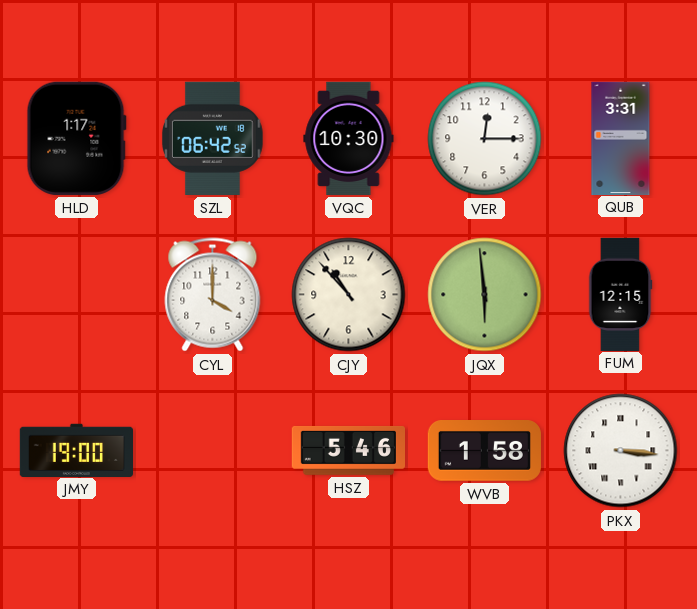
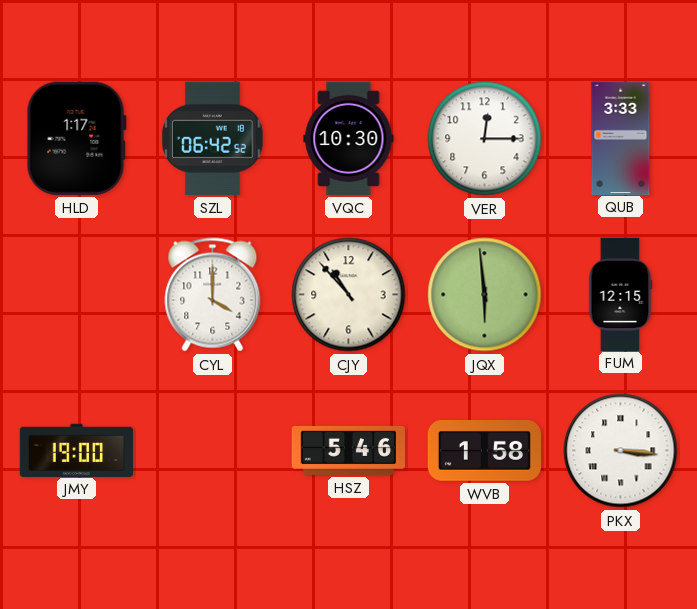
QUB: 3:31 -> 3:33 (621, 138)
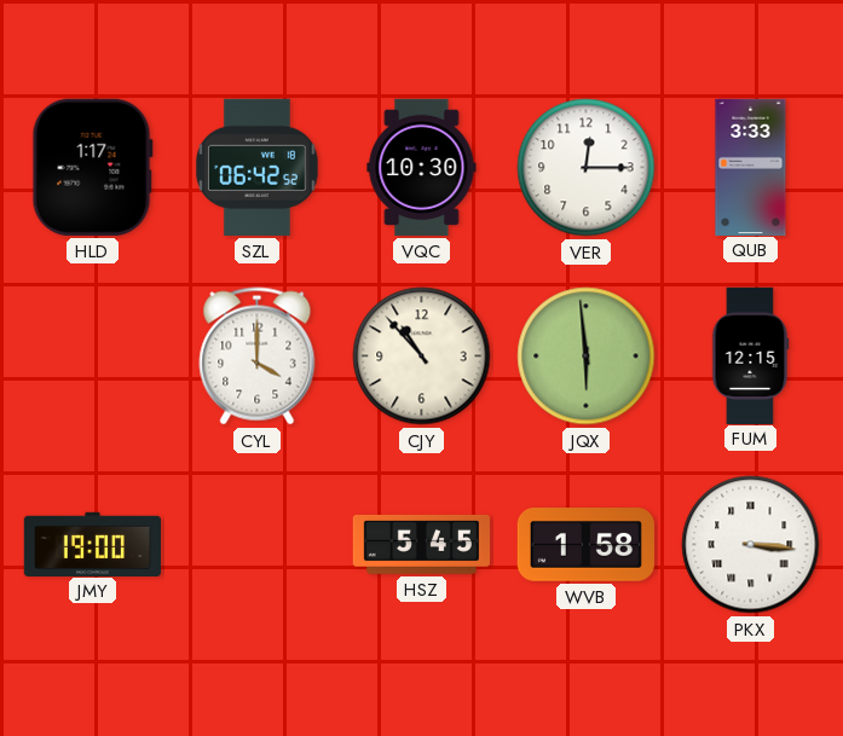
HSZ: 5:46 -> 5:45 (421, 544)
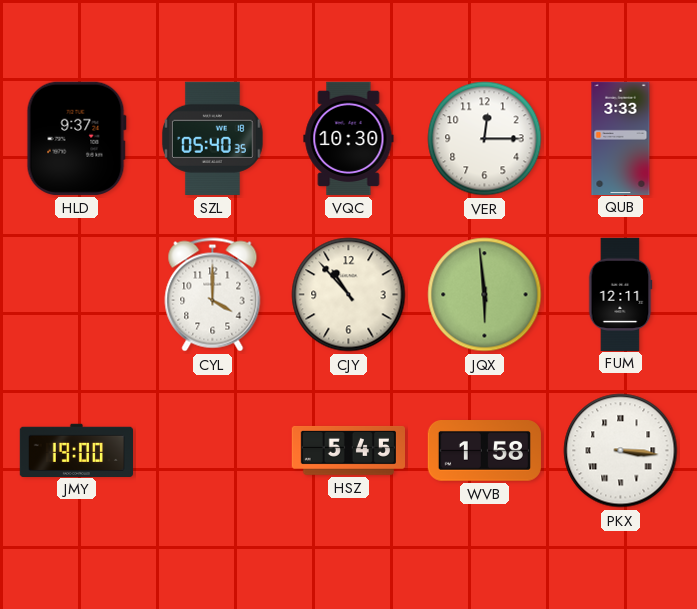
HLD: 1:17 -> 9:37 (76, 138)
SZL: 06:42 -> 05:40 (212, 138)
FUM: 12:15 -> 12:11 (620, 294)
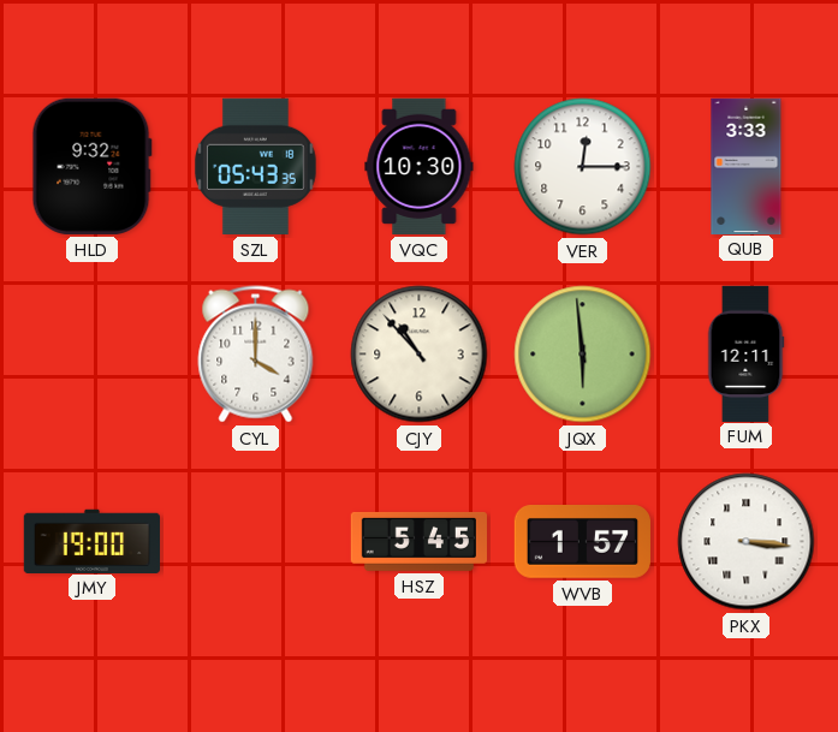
HLD: 9:37 -> 9:32 (91, 166)
SZL: 05:40 -> 05:43 (255, 166)
WVB: 1:58 -> 1:57 (582, 542)
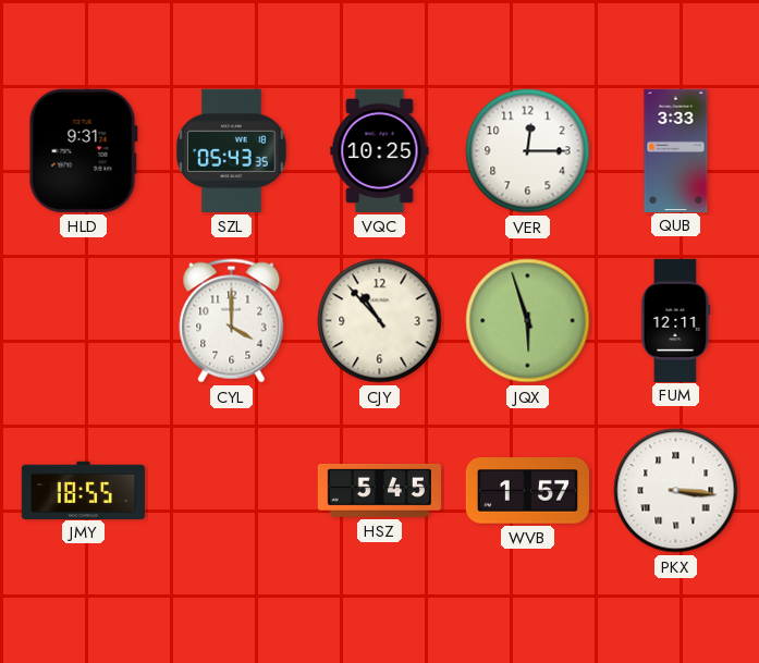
HLD: 9:32 -> 9:31 (83, 150)
VQC: 10:30 -> 10:25 (380, 150)
JQX: 5:59 -> 5:57 (528, 321)
JMY: 19:00 -> 18:55 (83, 490)
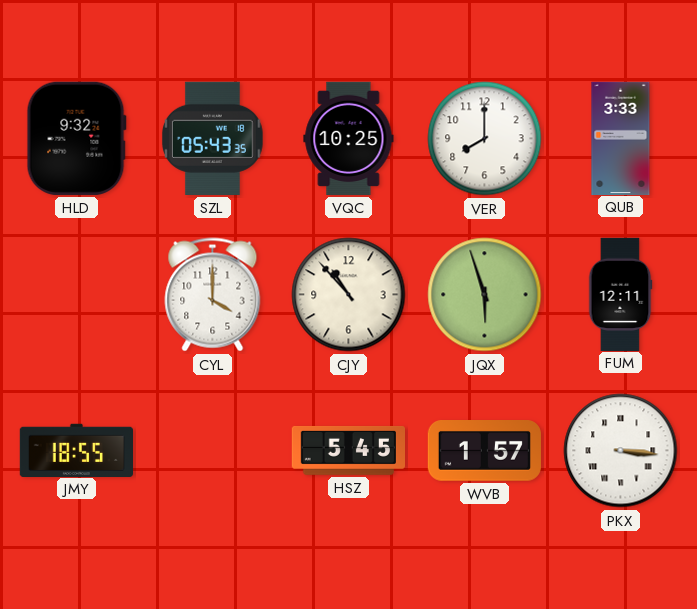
HLD: 9:31 -> 9:32 (76, 138)
VER: 12:15 -> 8:00 (485, 139)
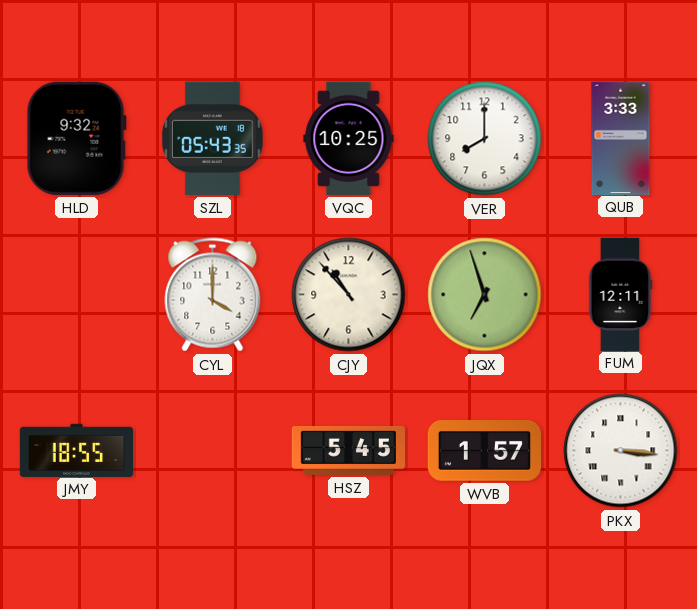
JQX: 5:57 -> 6:57 (485, 295)
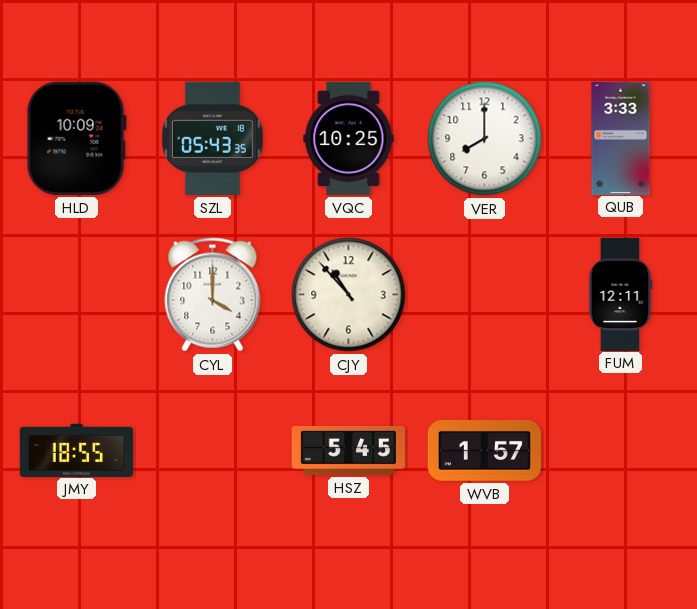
HLD: 9:32 -> 10:09 (76, 138)
JQX: 6:57 -> none (485, 295)
PKX: 3:16 -> none (621, 451)
